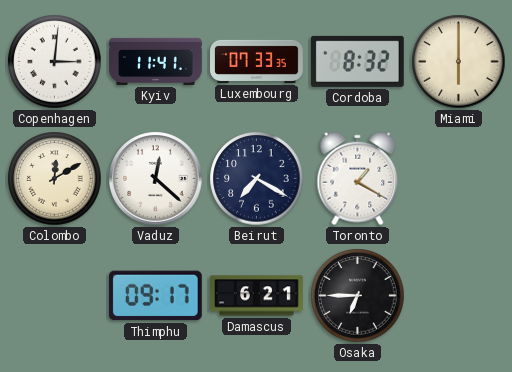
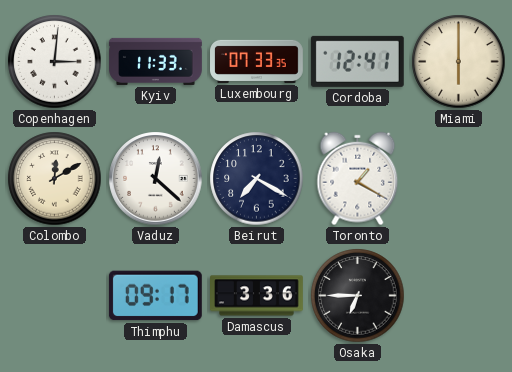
Kyiv: 11:41 -> 11:33 (156, 61)
Cordoba: 8:32 -> 12:41 (357, 61)
Damascus: 6:21 -> 3:36 (257, 296)
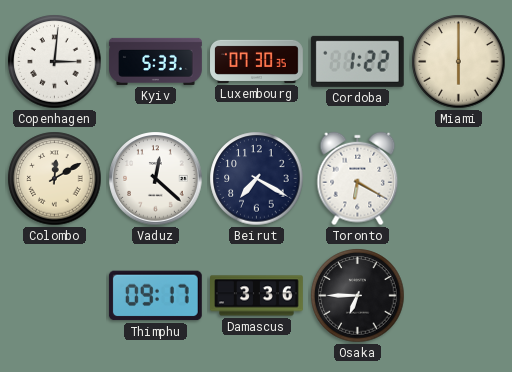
Kyiv: 11:33 -> 5:33 (156, 61)
Luxembourg: 07:33 -> 07:30 (257, 61)
Cordoba: 12:41 -> 1:22 (357, 61)
Toronto: 1:20 -> 6:20 (358, 179)
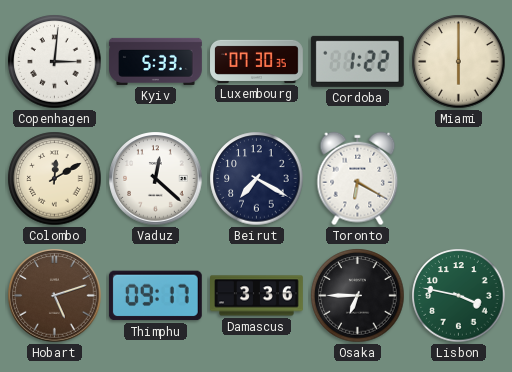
Hobart: none -> 5:12 (55, 296)
Lisbon: none -> 3:47 (459, 296)
